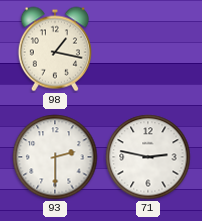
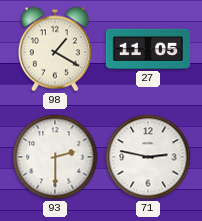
98: 1:17 -> 1:20 (55, 49)
27: none -> 11:05 (147, 49)
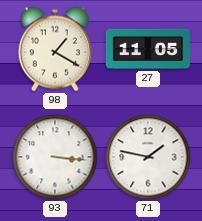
93: 2:30 -> 3:16 (55, 157)
71: 2:47 -> 1:47 (148, 157)
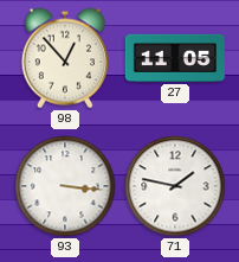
98: 1:20 -> 12:53 (65, 58)
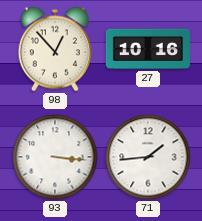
27: 11:05 -> 10:16 (147, 49)
71: 1:47 -> 1:44 (148, 157)
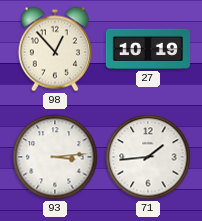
27: 10:16 -> 10:19 (147, 49)
93: 3:16 -> 3:14 (55, 157)
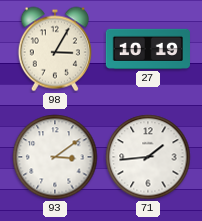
98: 12:53 -> 3:05 (55, 49)
93: 3:14 -> 3:09 (55, 157)
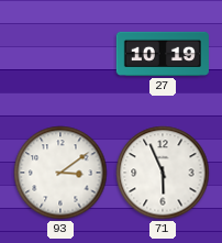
98: 3:05 -> none (55, 49)
71: 1:44 -> 5:56 (163, 173)
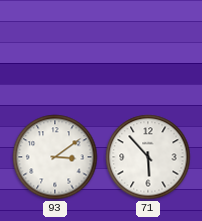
27: 10:19 -> none (162, 54)
71: 5:56 -> 5:53 (148, 157)
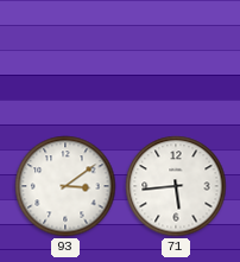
71: 5:53 -> 5:44 (176, 186)
